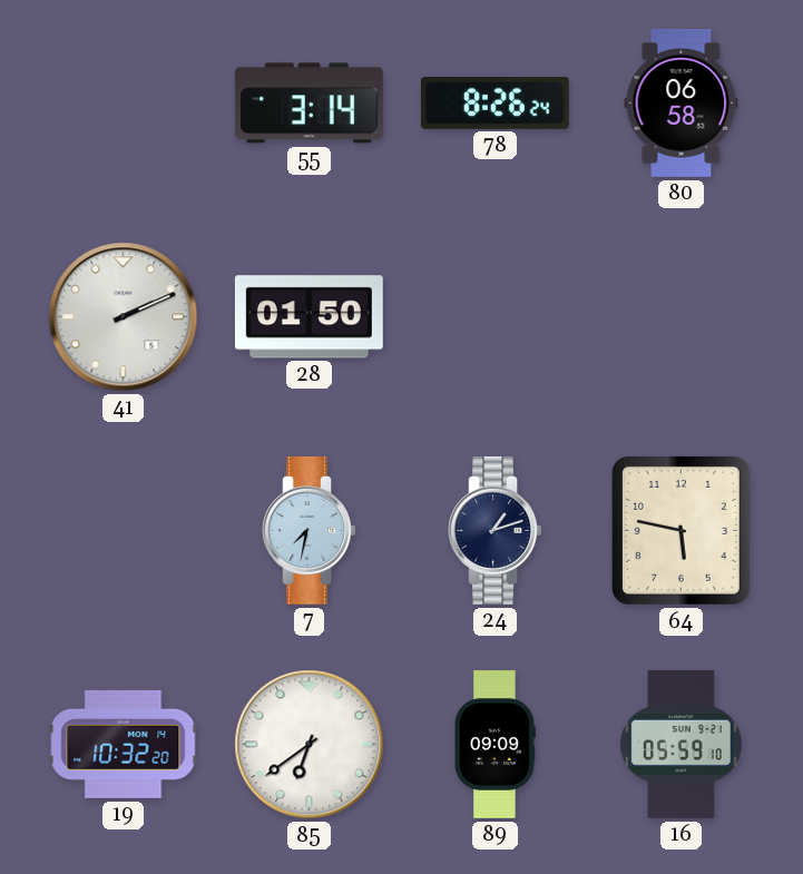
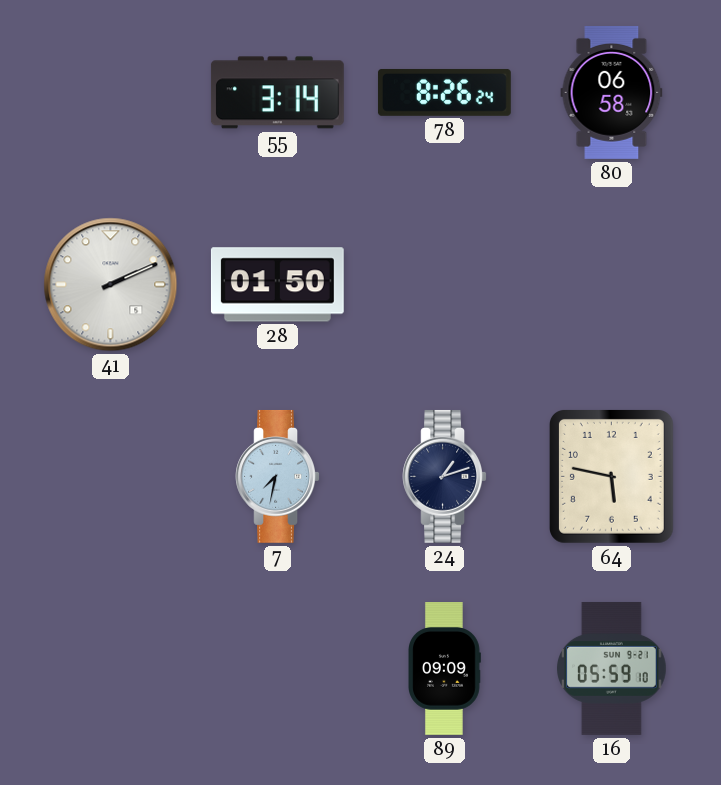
19: 10:32 -> none (124, 744)
85: 6:39 -> none (310, 745)
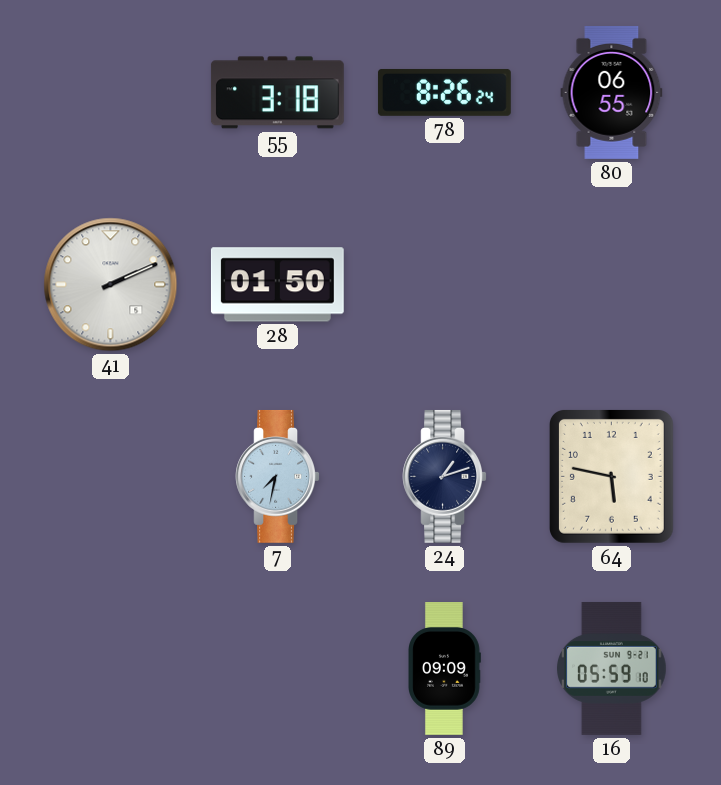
55: 3:14 -> 3:18 (277, 93)
80: 06:58 -> 06:55 (612, 92)
